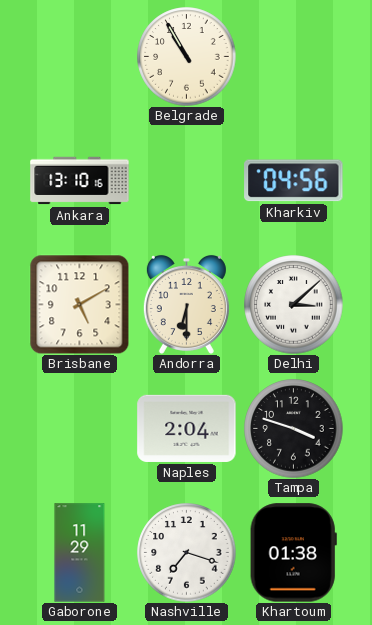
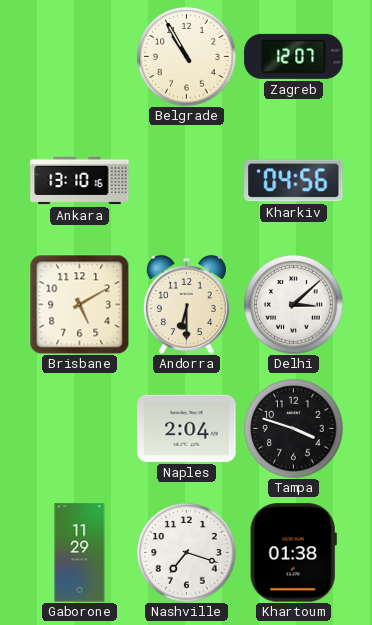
Zagreb: none -> 12:07 (294, 56)
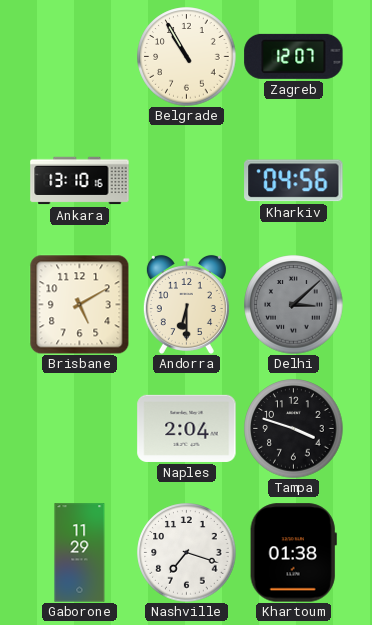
Delhi dial: white -> grey (294, 305)
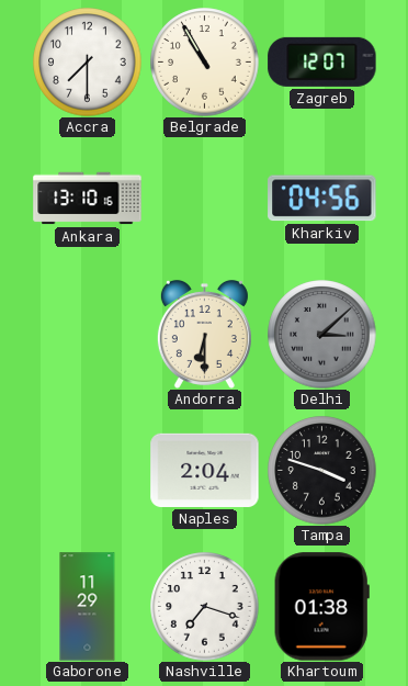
Accra: none -> 7:30 (88, 63)
Brisbane: 5:10 -> none (79, 304)
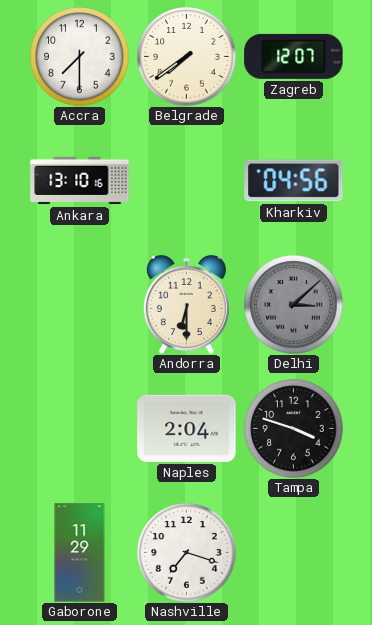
Belgrade: 10:55 -> 7:39 (187, 57)
Khartoum: 01:38 -> none (321, 607)
